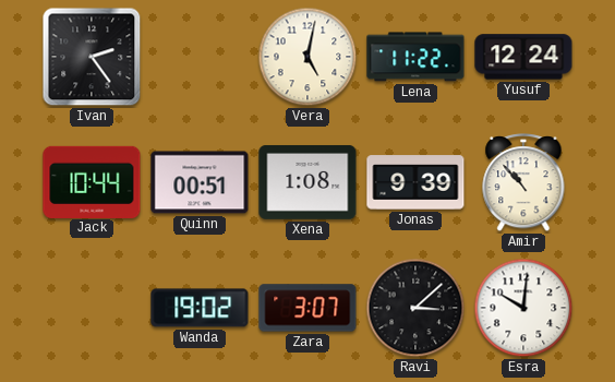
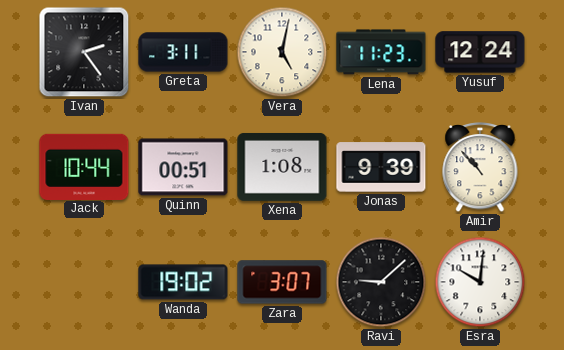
Greta: none -> 3:11 (183, 52)
Lena: 11:22 -> 11:23 (381, 52)
Ravi: 3:08 -> 9:08 (381, 282)
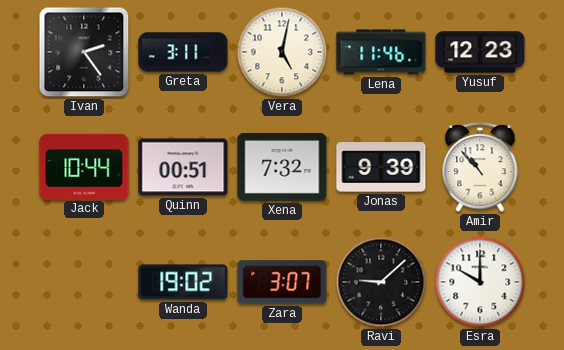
Lena: 11:23 -> 11:46 (381, 52)
Yusuf: 12:24 -> 12:23 (480, 52)
Xena: 1:08 -> 7:32 (282, 167)
Esra: 10:01 -> 10:00 (480, 282)
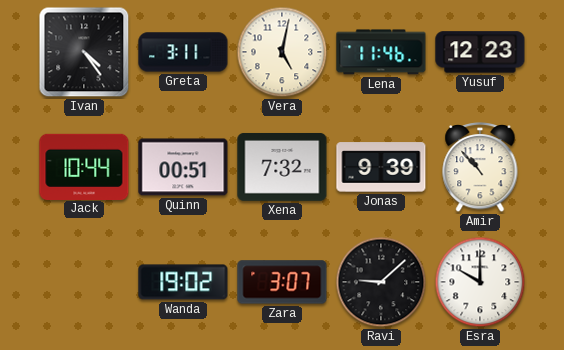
Ivan: 2:24 -> 4:24 (84, 52)
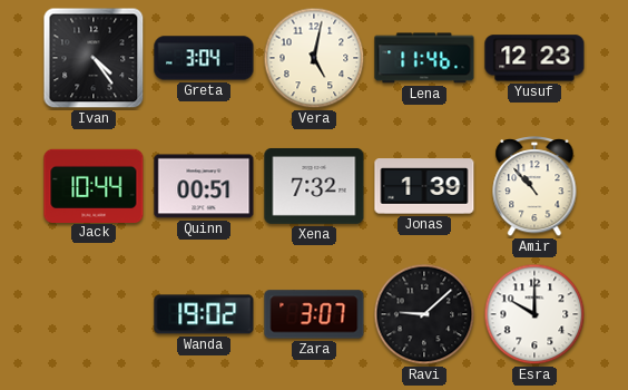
Greta: 3:11 -> 3:04 (204, 58)
Jonas: 9:39 -> 1:39 (424, 186)
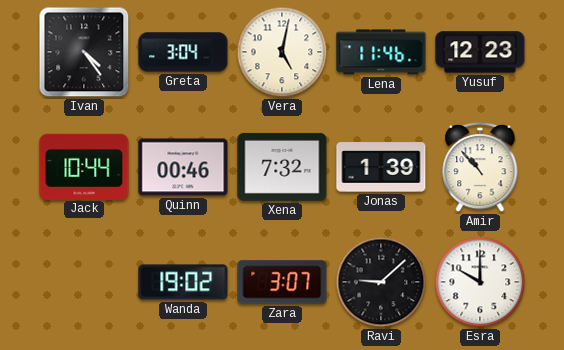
Quinn: 00:51 -> 00:46 (183, 167)
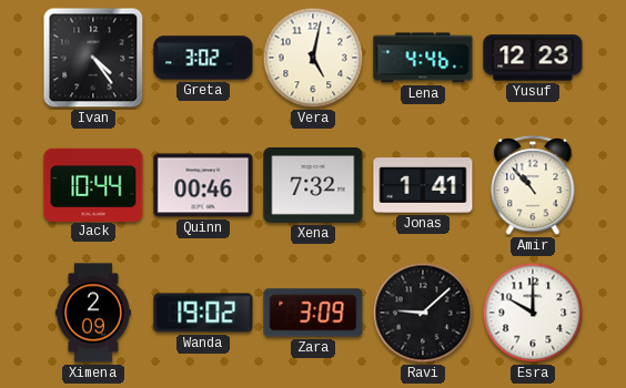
Greta: 3:04 -> 3:02 (203, 58)
Lena: 11:46 -> 4:46 (423, 58)
Jonas: 1:39 -> 1:41 (423, 185)
Ximena: none -> 2:09 (93, 313)
Zara: 3:07 -> 3:09 (313, 313)
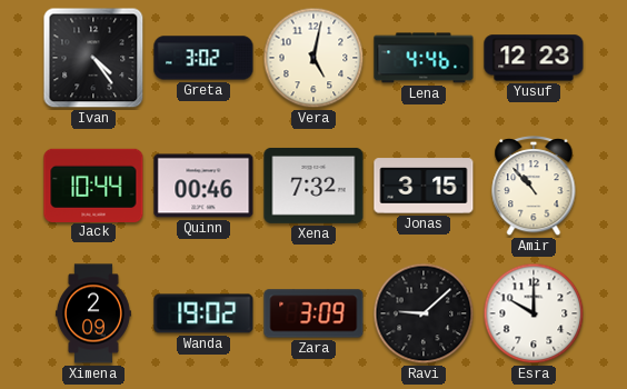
Jonas: 1:41 -> 3:15 (424, 186)
